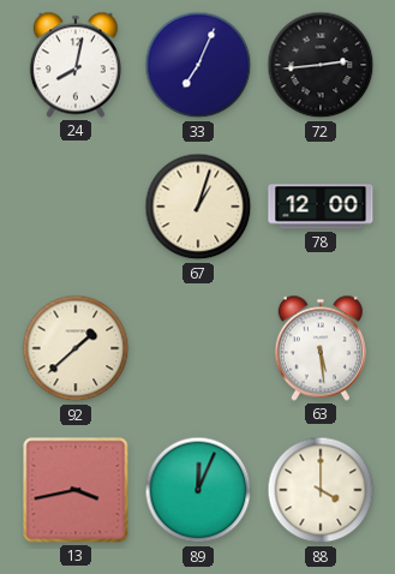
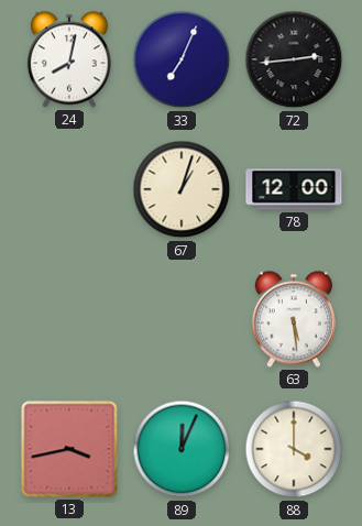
92: 1:38 -> none (76, 348)
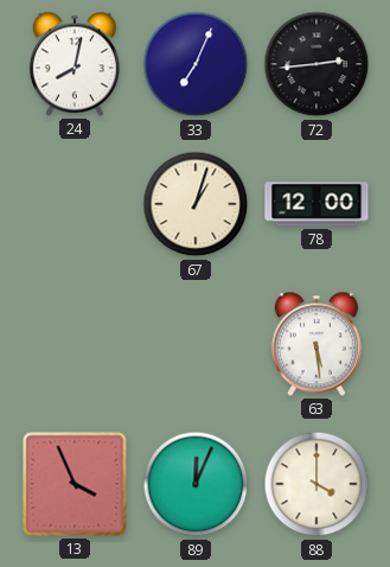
13: 3:43 -> 3:56 (75, 484)
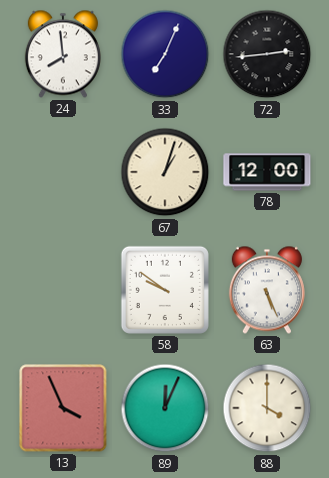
24: 8:02 -> 7:59 (63, 54)
58: none -> 9:51 (165, 290)
63: 5:29 -> 5:26 (267, 290)
